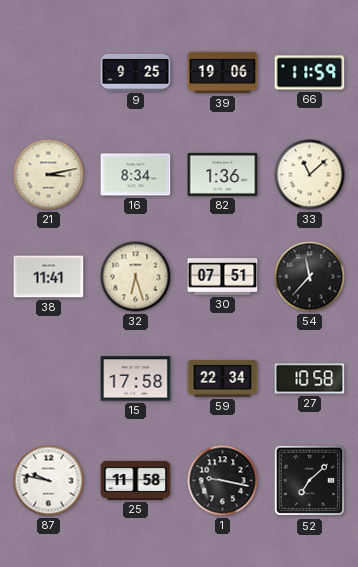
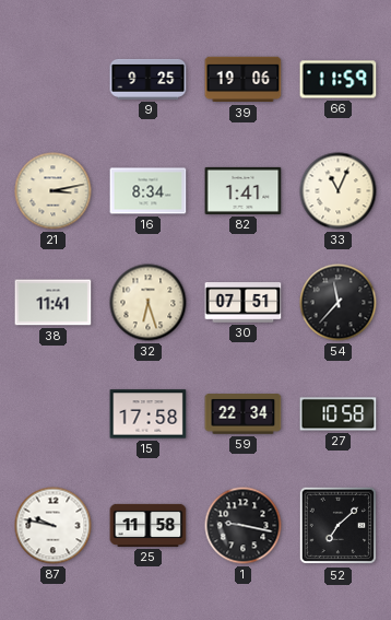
82: 1:36 -> 1:41 (244, 190)
33: 11:08 -> 11:04 (339, 191)
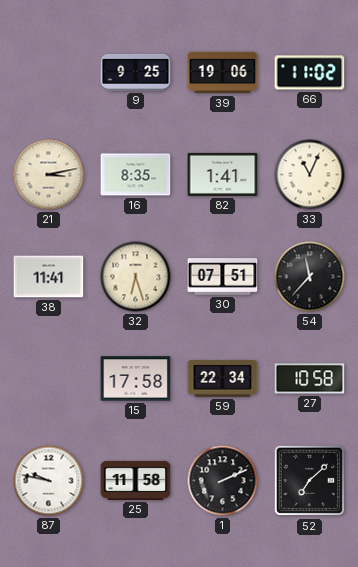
66: 11:59 -> 11:02 (310, 73)
16: 8:34 -> 8:35 (136, 175)
1: 9:17 -> 2:11 (223, 481)
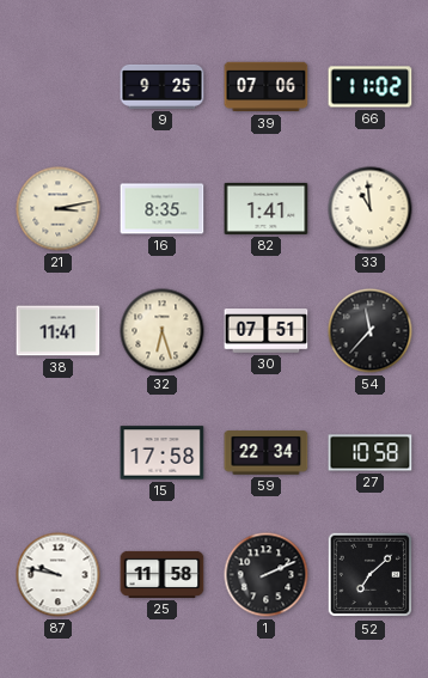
39: 19:06 -> 07:06 (267, 87)
33: 11:04 -> 10:59 (371, 209)
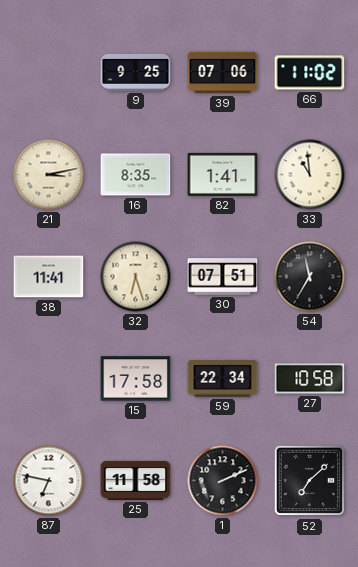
54: 11:37 -> 11:35 (310, 277)
87: 9:47 -> 6:47 (49, 481)
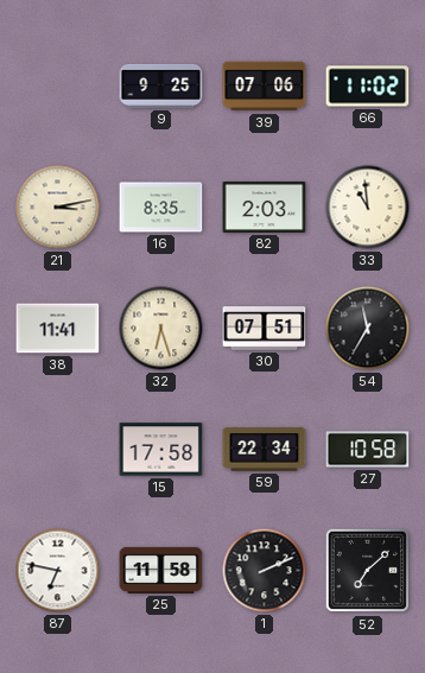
82: 1:41 -> 2:03 (265, 207)
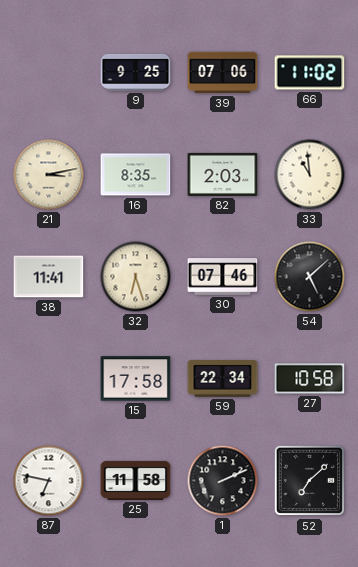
30: 07:51 -> 07:46 (223, 277)
54: 11:35 -> 5:08 (310, 277)
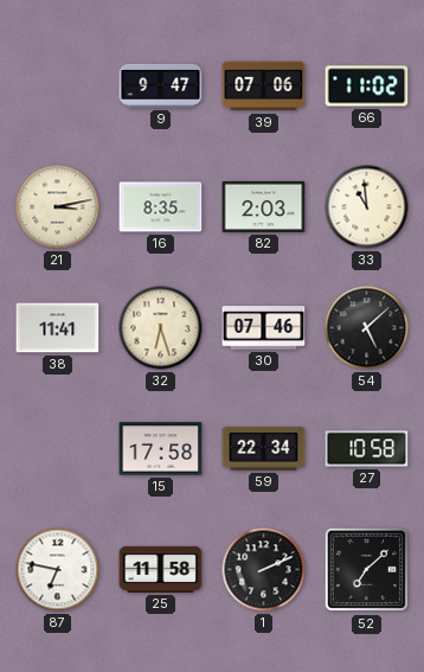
9: 9:25 -> 9:47 (161, 85)
